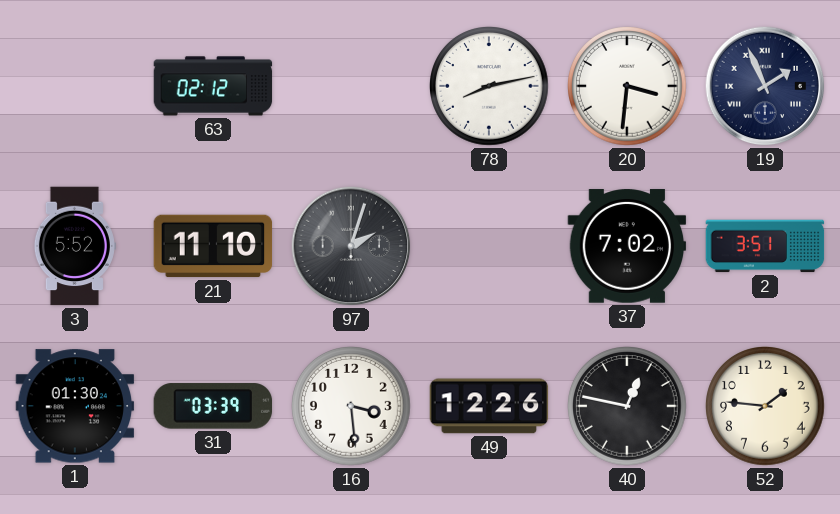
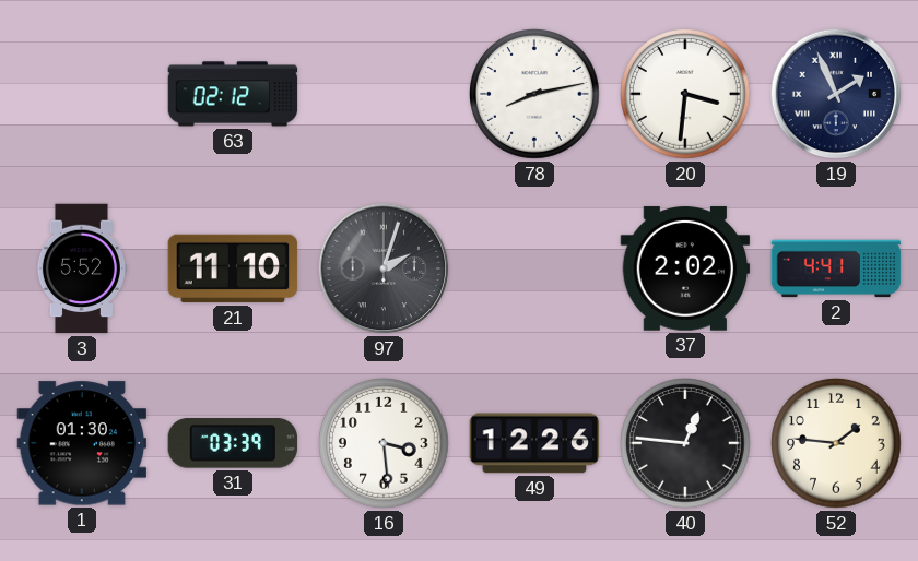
37: 7:02 -> 2:02 (685, 268)
2: 3:51 -> 4:41 (836, 268)
40: 12:47 -> 12:46 (686, 444)
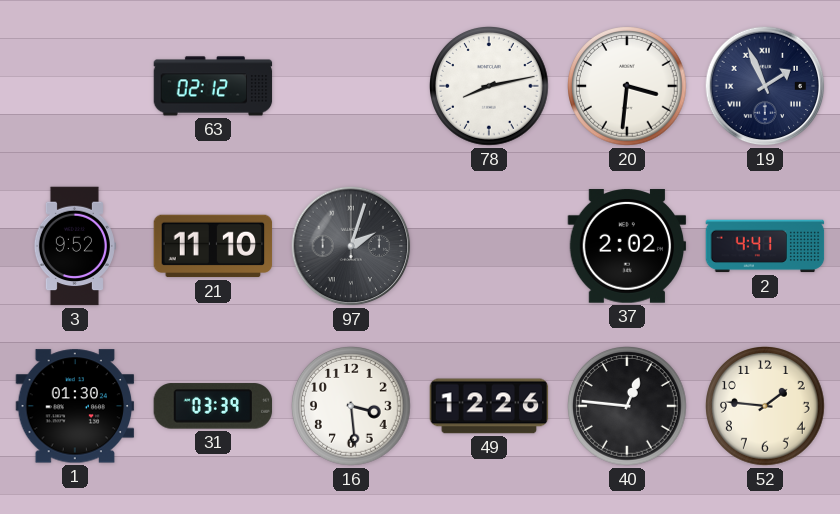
3: 5:52 -> 9:52 (74, 246)
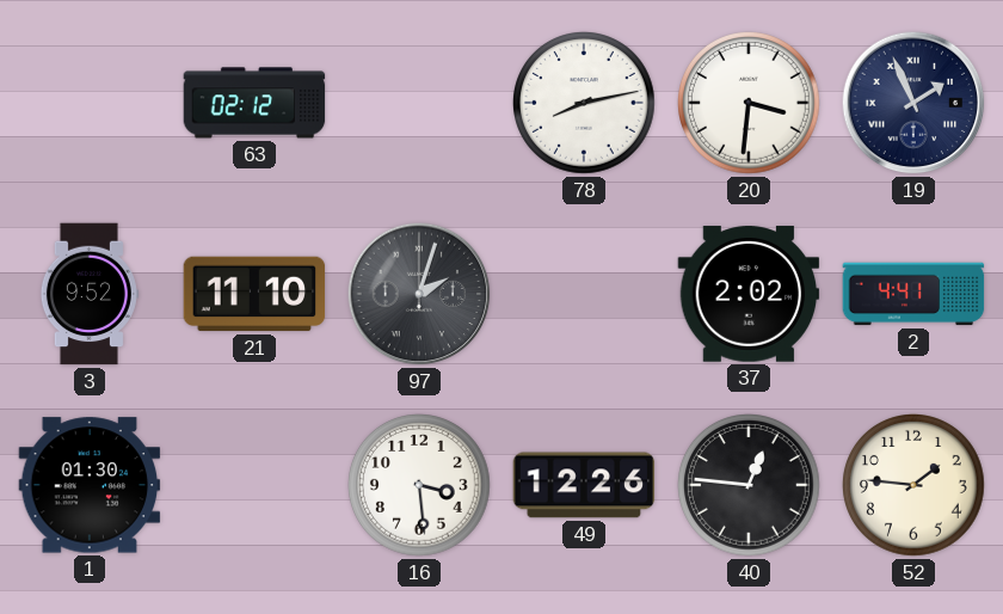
31: 03:39 -> none (213, 406)
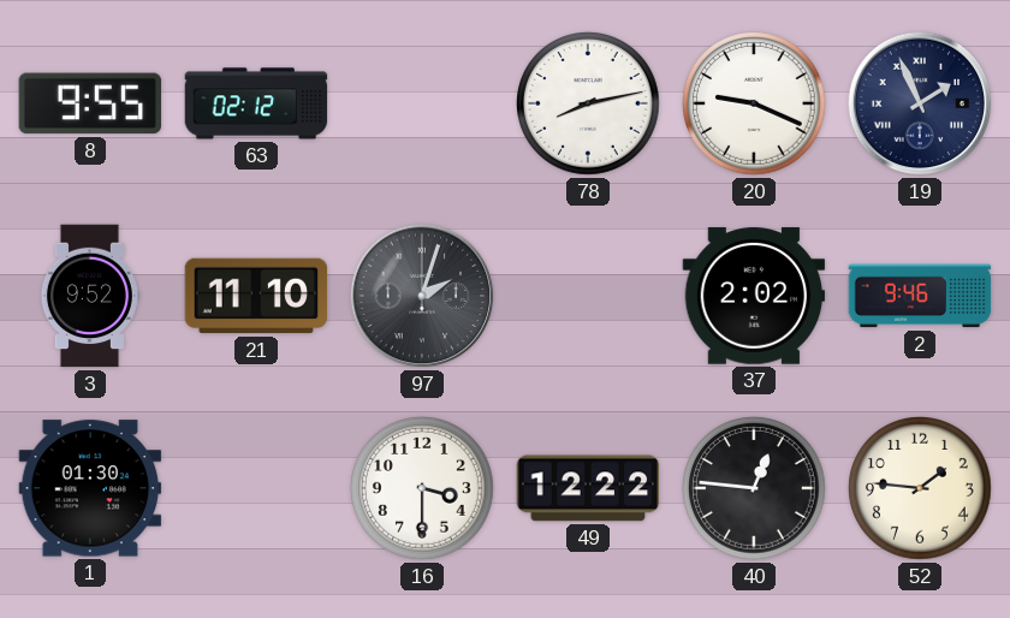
8: none -> 9:55 (90, 103)
20: 3:31 -> 9:19 (755, 105)
2: 4:41 -> 9:46 (920, 296)
16: 3:29 -> 3:30 (423, 489)
49: 12:26 -> 12:22 (588, 488)
